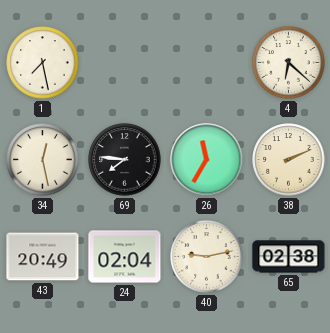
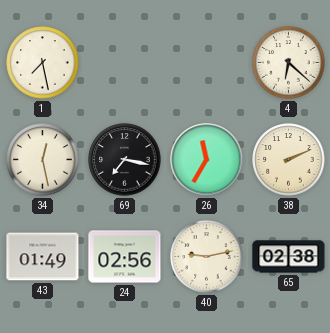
69: 7:46 -> 7:17 (125, 160)
43: 20:49 -> 01:49 (43, 257)
24: 02:04 -> 02:56 (125, 257)
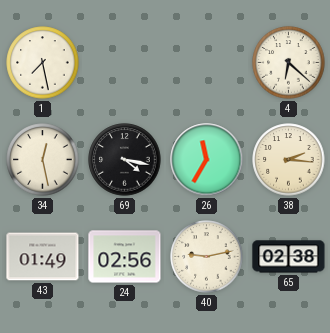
69: 7:17 -> 4:17 (125, 160)
38: 2:11 -> 2:16 (289, 160)
